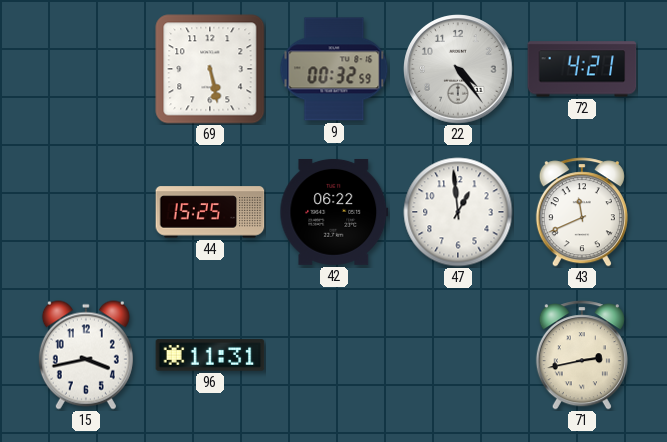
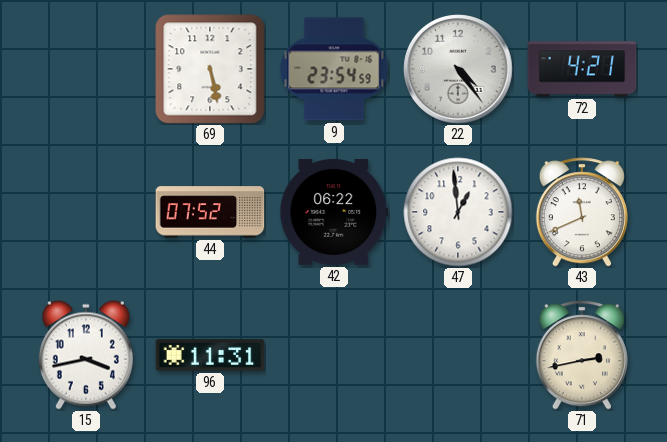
9: 00:32 -> 23:54 (334, 69)
44: 15:25 -> 07:52 (210, 212)
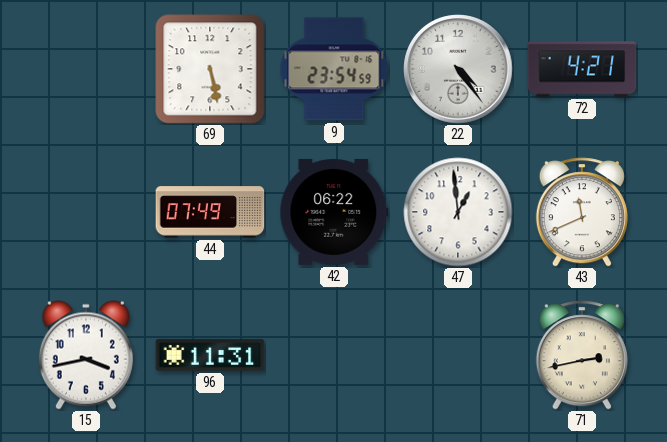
44: 07:52 -> 07:49 (210, 212)
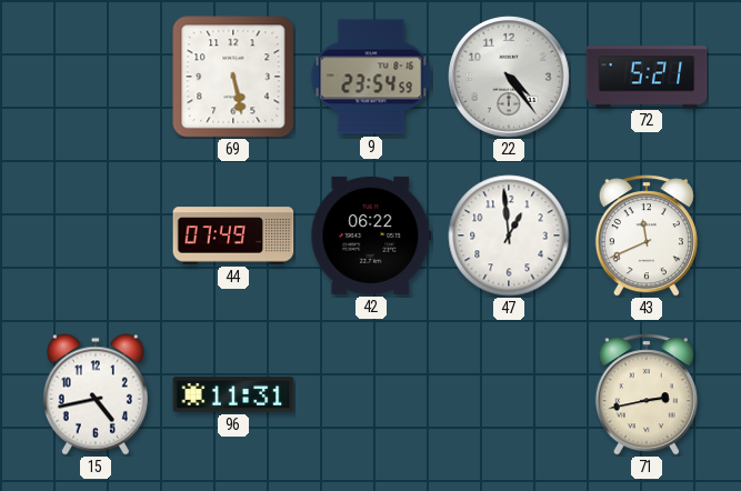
72: 4:21 -> 5:21 (647, 77)
15: 3:43 -> 4:43 (96, 394)
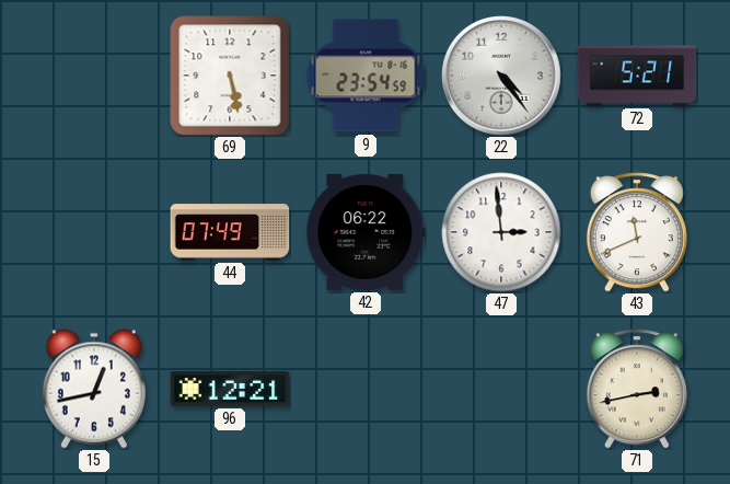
47: 12:59 -> 2:59 (501, 232)
15: 4:43 -> 12:43 (94, 389)
96: 11:31 -> 12:21 (230, 389)
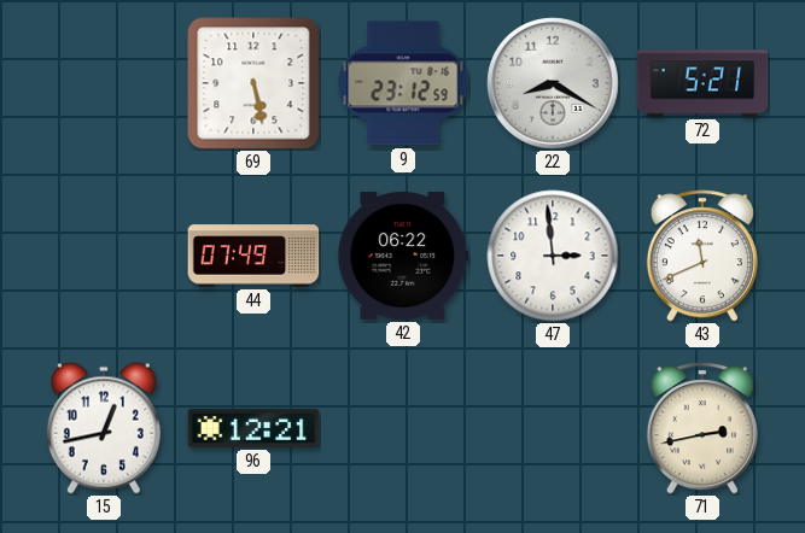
9: 23:54 -> 23:12 (403, 83)
22: 4:24 -> 8:20 (553, 83)
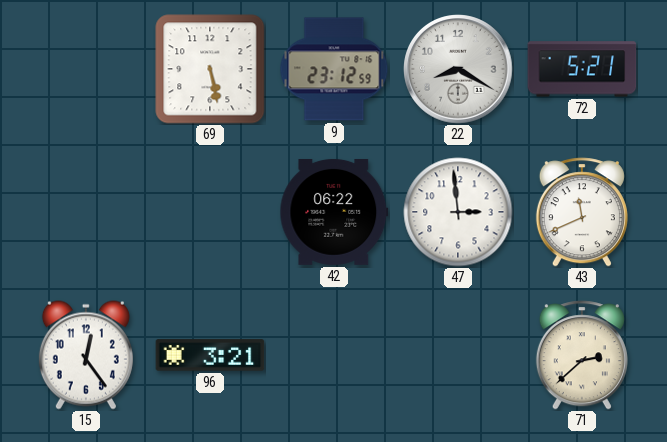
44: 07:49 -> none (253, 256)
15: 12:43 -> 12:24 (86, 355)
96: 12:21 -> 3:21 (210, 355)
71: 2:43 -> 2:38 (582, 355)
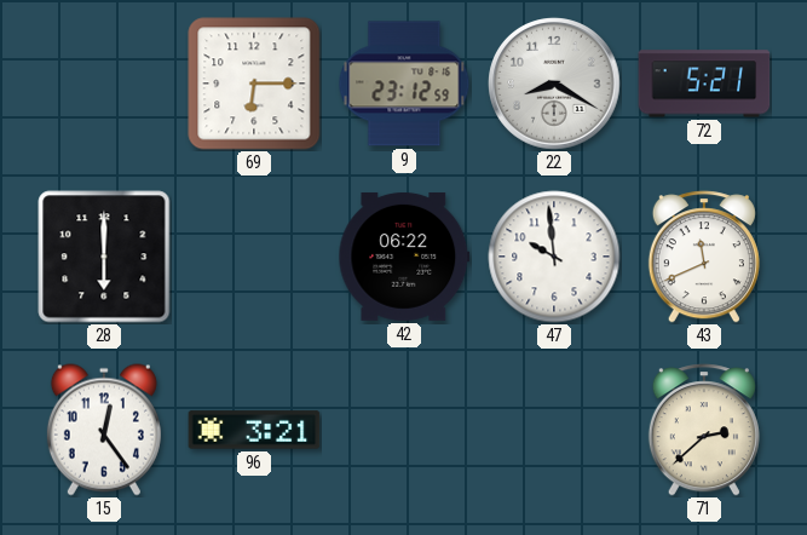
69: 5:28 -> 6:15 (254, 84)
28: none -> 6:00 (104, 257)
47: 2:59 -> 9:59 (554, 257)
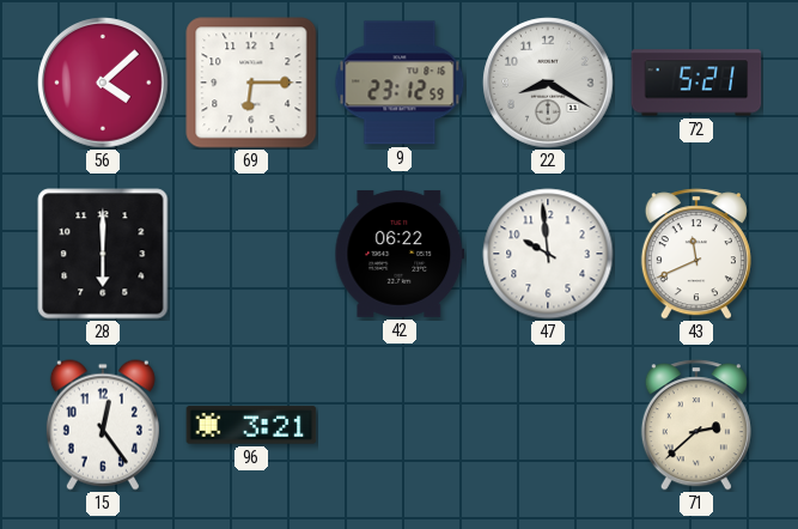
56: none -> 4:08 (103, 83)
